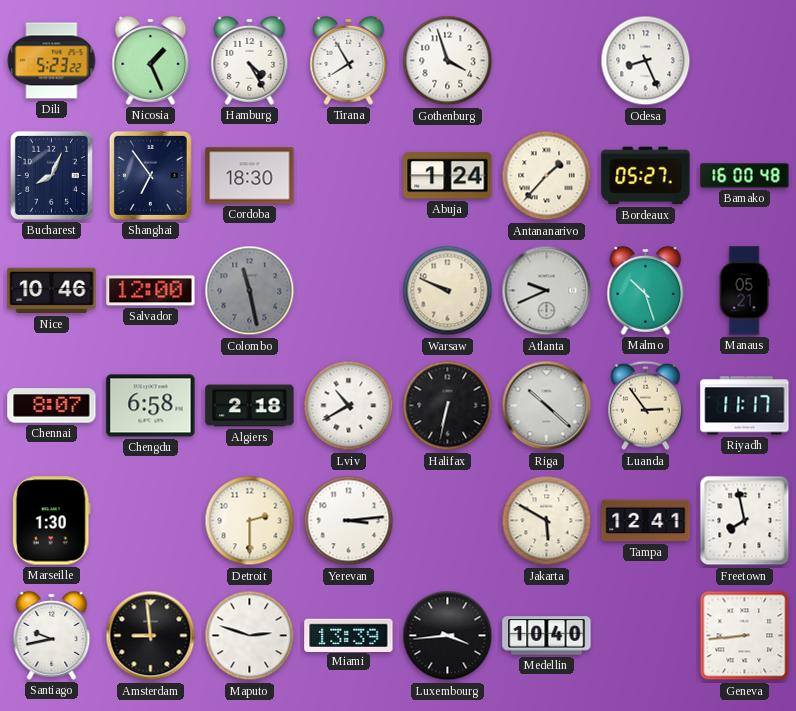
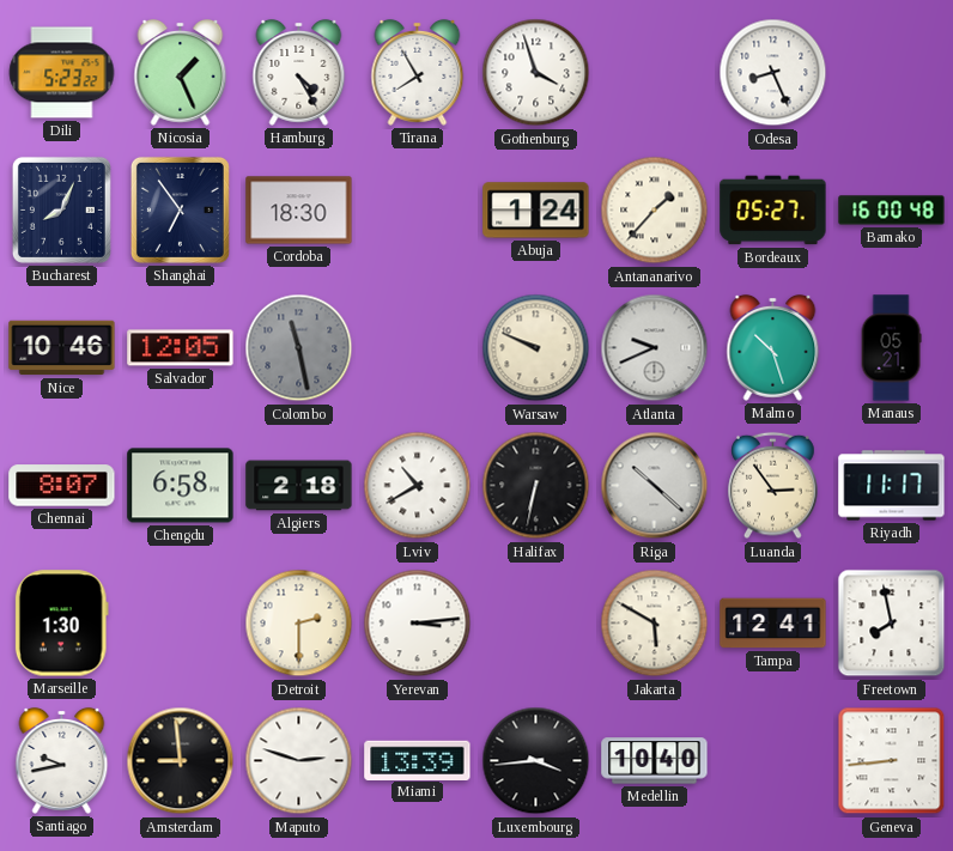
Salvador: 12:00 -> 12:05 (181, 348)
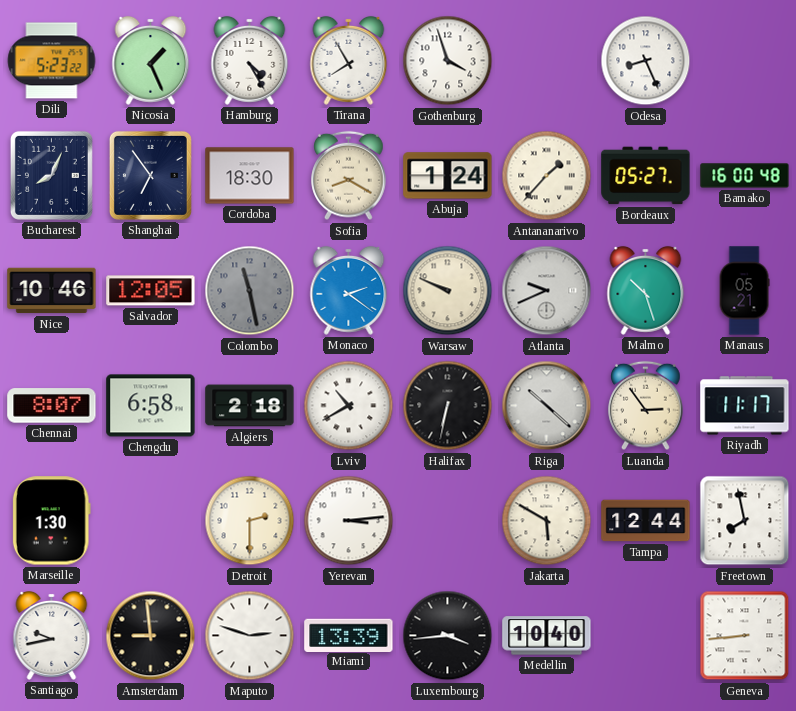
Sofia: none -> 8:20 (349, 176)
Monaco: none -> 2:21 (349, 290)
Tampa: 12:41 -> 12:44 (646, 521)
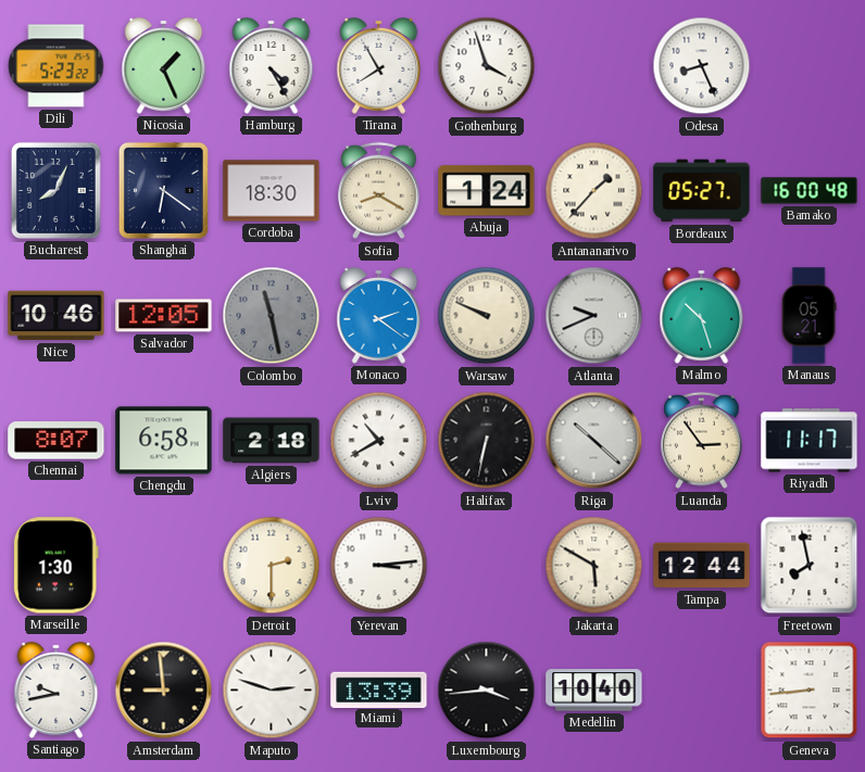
Shanghai: 6:54 -> 6:21 (163, 190)
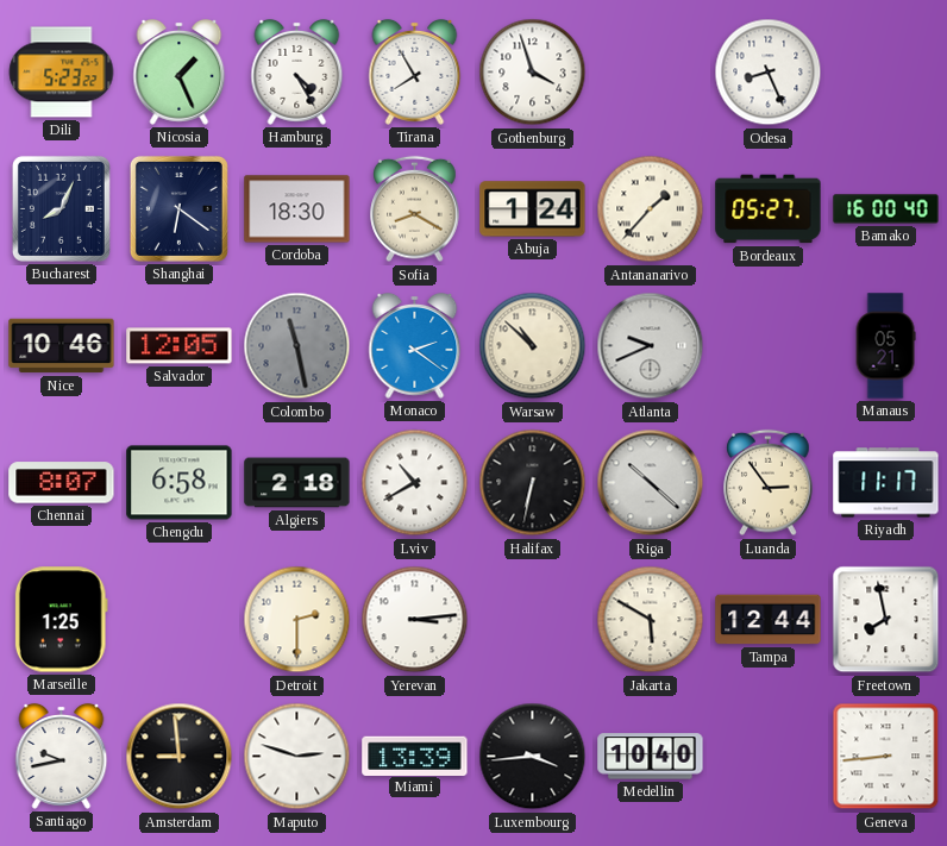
Bamako: 16:00:48 -> 16:00:40 (886, 209)
Warsaw: 9:49 -> 10:52 (533, 346)
Malmo: 10:27 -> none (702, 315)
Marseille: 1:30 -> 1:25 (61, 620)
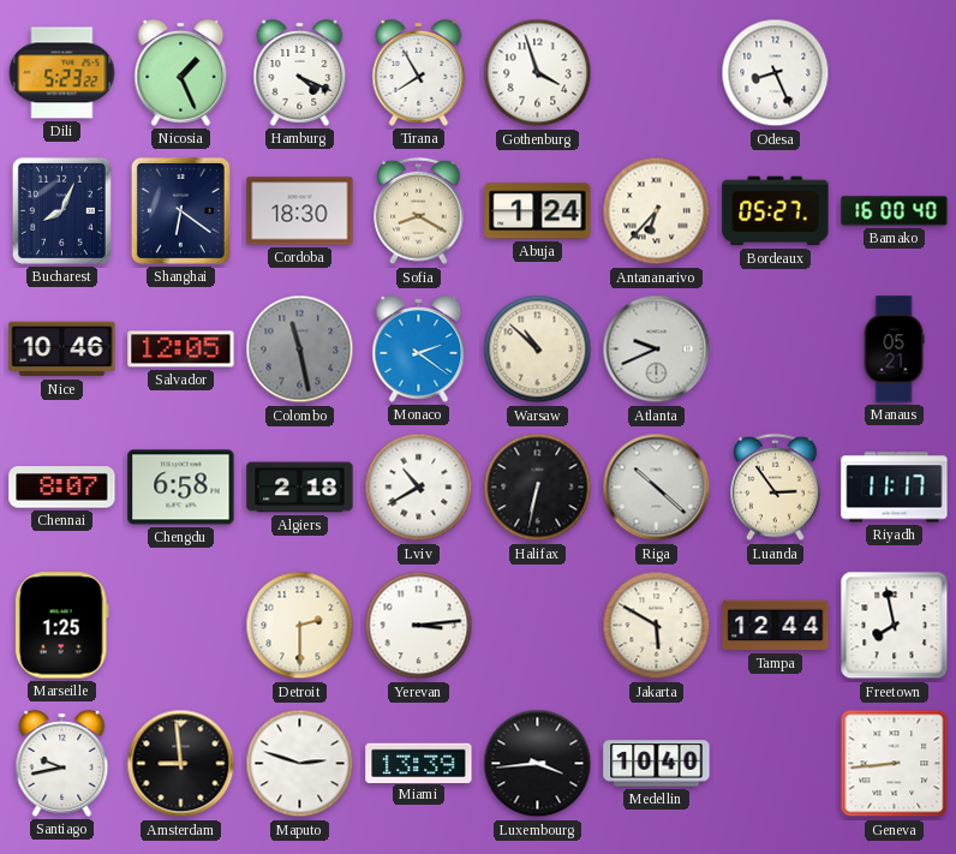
Hamburg: 4:25 -> 4:19 (300, 72)
Antananarivo: 1:37 -> 6:37 (657, 211)
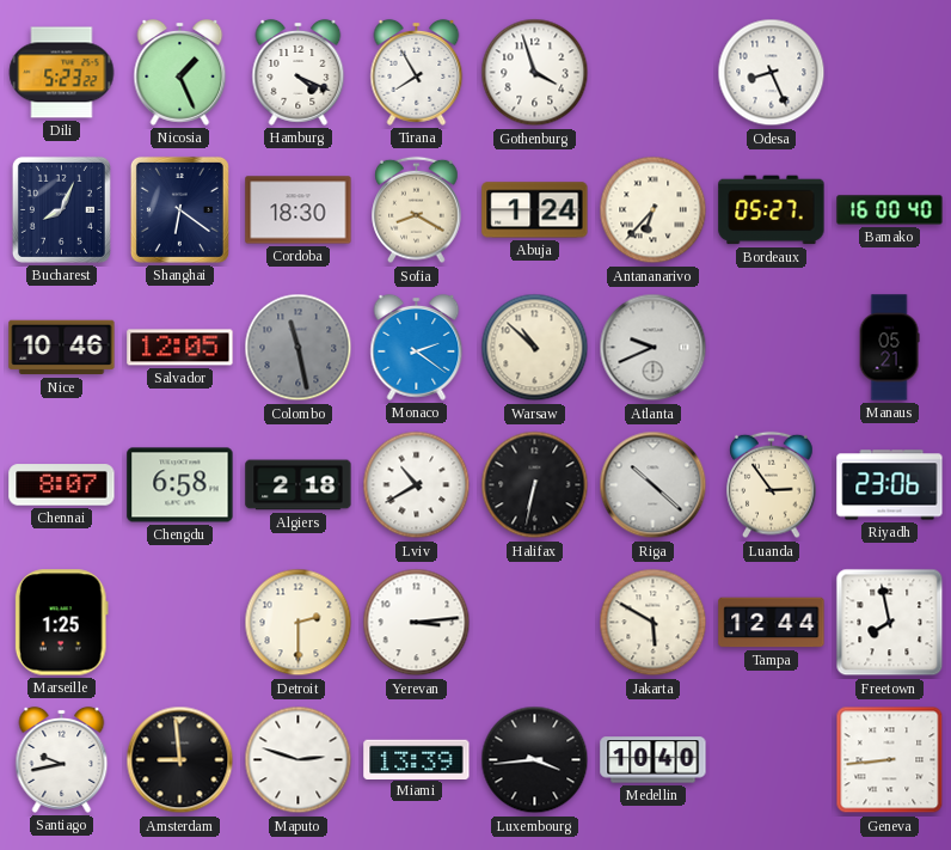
Riyadh: 11:17 -> 23:06 (890, 485)
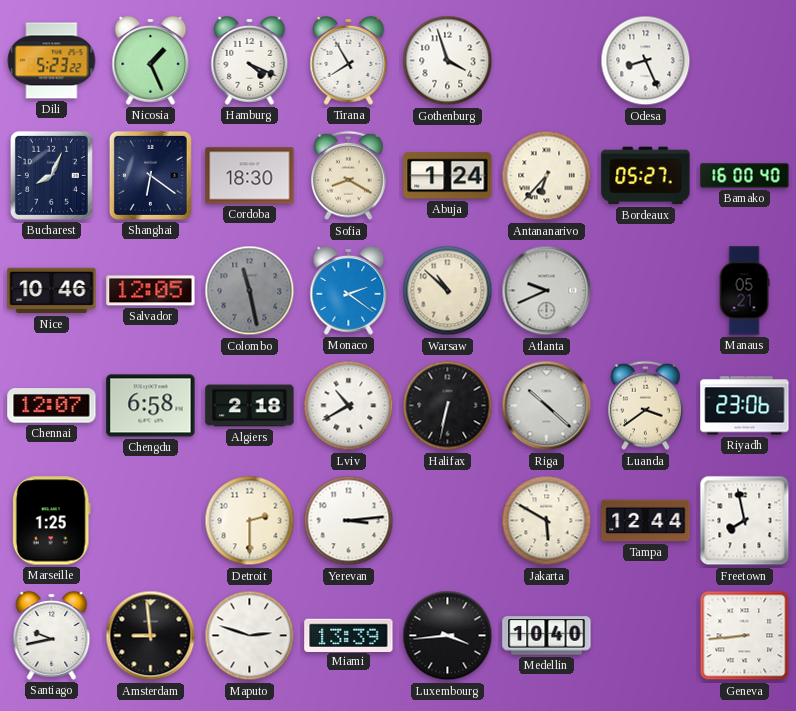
Chennai: 8:07 -> 12:07 (52, 406)
Luanda: 2:54 -> 3:39 (646, 406)
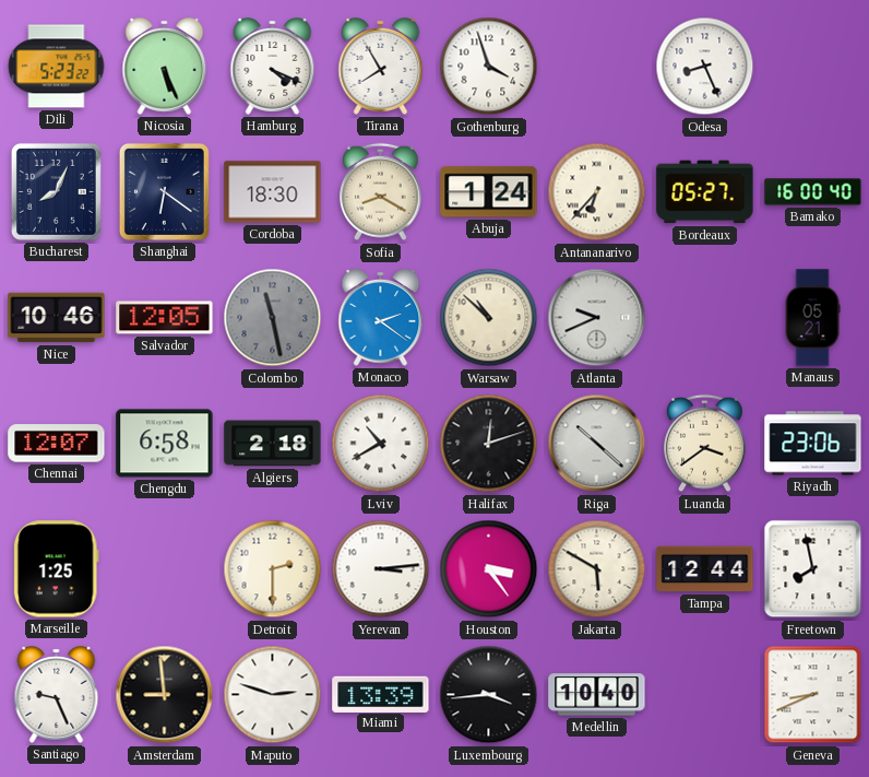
Nicosia: 1:26 -> 5:26 (165, 66)
Halifax: 6:32 -> 12:12 (489, 444)
Houston: none -> 3:24 (489, 569)
Santiago: 9:43 -> 9:26 (57, 694)
Geneva: 8:44 -> 8:41 (813, 695)
